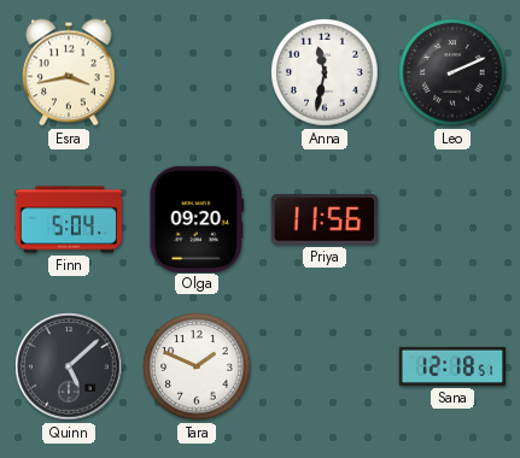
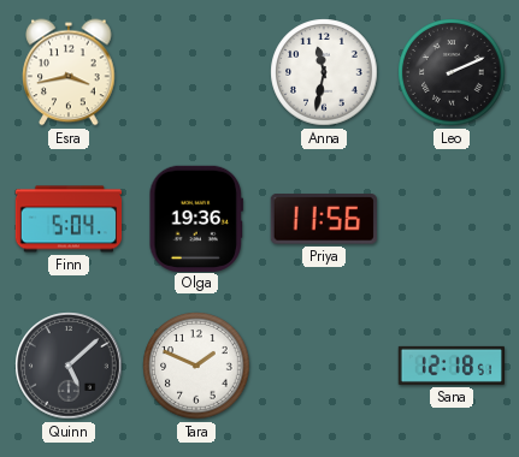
Olga: 09:20 -> 19:36 (196, 218)
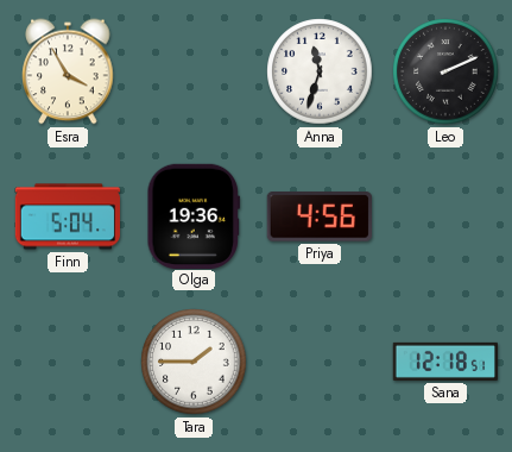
Esra: 3:43 -> 3:55 (68, 71)
Anna: 11:32 -> 11:33 (320, 71)
Priya: 11:56 -> 4:56 (320, 218)
Quinn: 5:08 -> none (69, 366)
Tara: 1:49 -> 1:45 (194, 362)
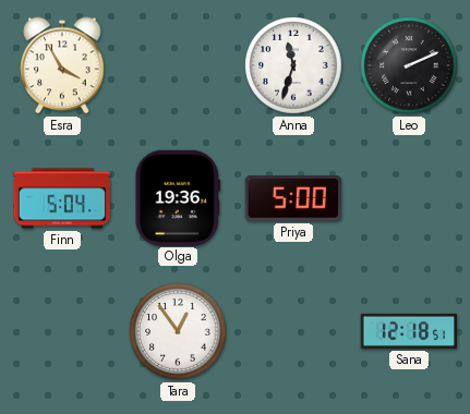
Priya: 4:56 -> 5:00 (293, 199)
Tara: 1:45 -> 12:54 (178, 331)
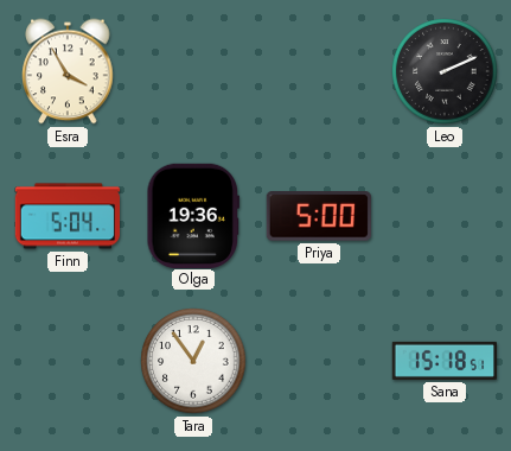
Anna: 11:33 -> none (293, 65)
Sana: 12:18 -> 15:18 (443, 361)
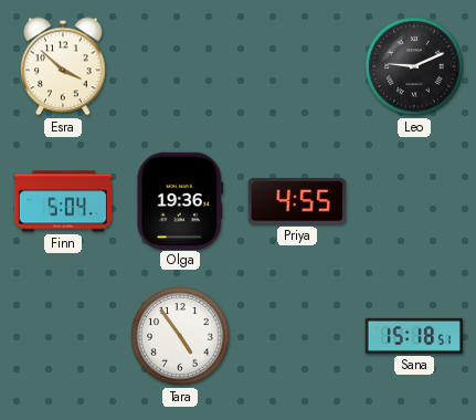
Esra: 3:55 -> 3:52 (63, 66)
Leo: 2:11 -> 9:11 (414, 66)
Priya: 5:00 -> 4:55 (297, 202)
Tara: 12:54 -> 4:54 (180, 336)
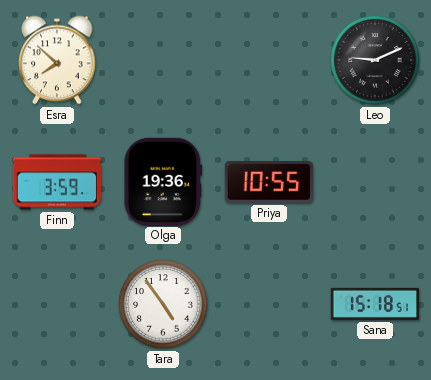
Esra: 3:52 -> 7:52 (57, 60)
Finn: 5:04 -> 3:59 (57, 182)
Priya: 4:55 -> 10:55 (269, 183)
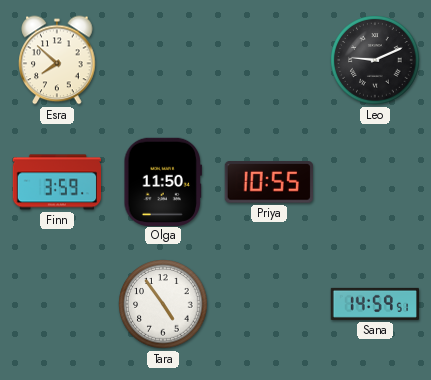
Olga: 19:36 -> 11:50 (163, 181)
Sana: 15:18 -> 14:59 (374, 304)
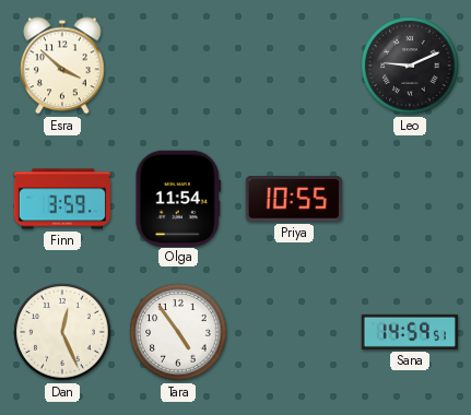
Esra: 7:52 -> 3:52 (62, 66)
Olga: 11:50 -> 11:54 (178, 198)
Dan: none -> 12:26 (62, 332)
